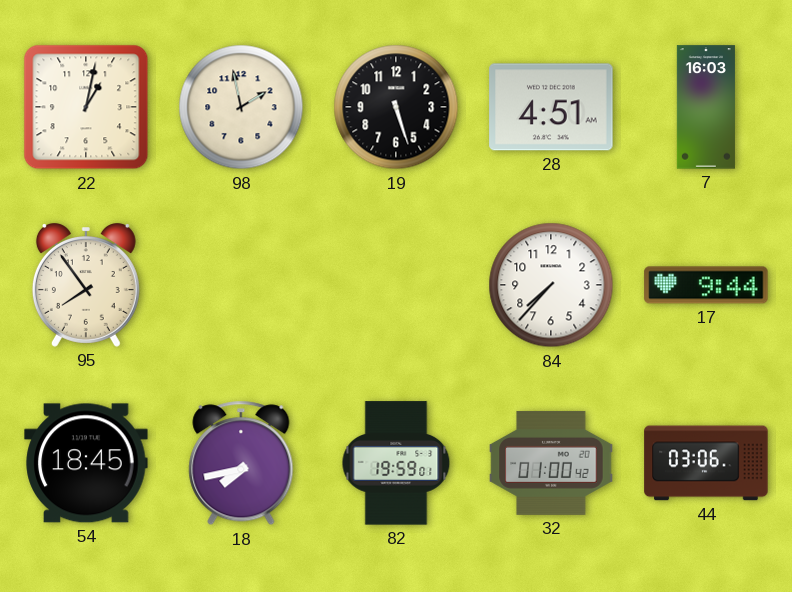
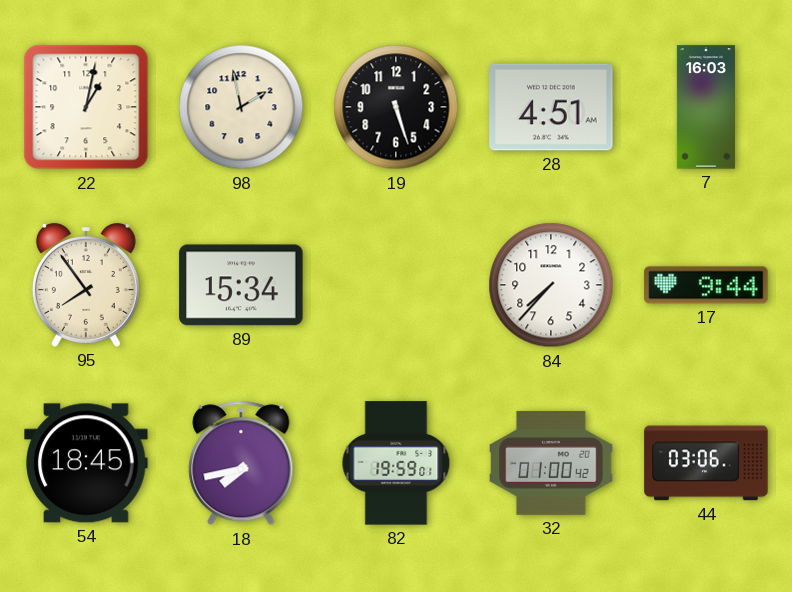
89: none -> 15:34 (241, 285)
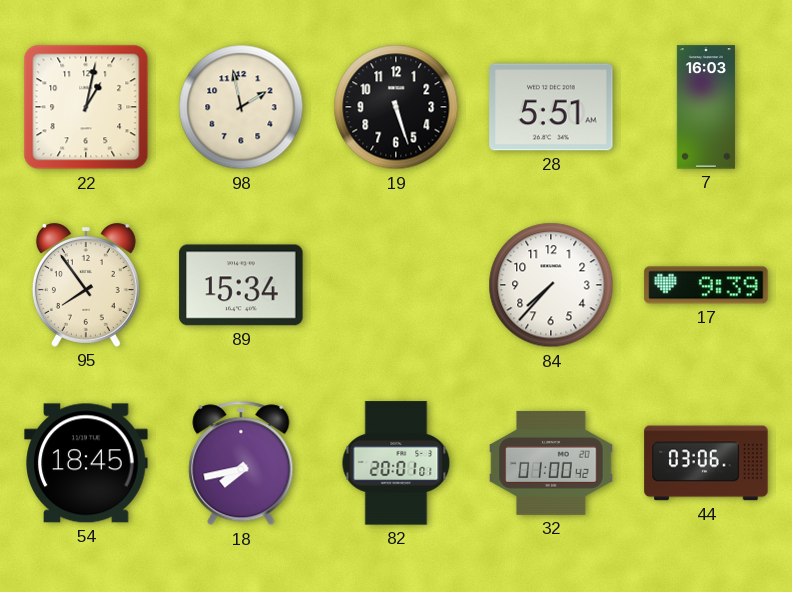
28: 4:51 -> 5:51 (551, 107)
17: 9:44 -> 9:39 (706, 285)
82: 19:59 -> 20:01 (396, 463)
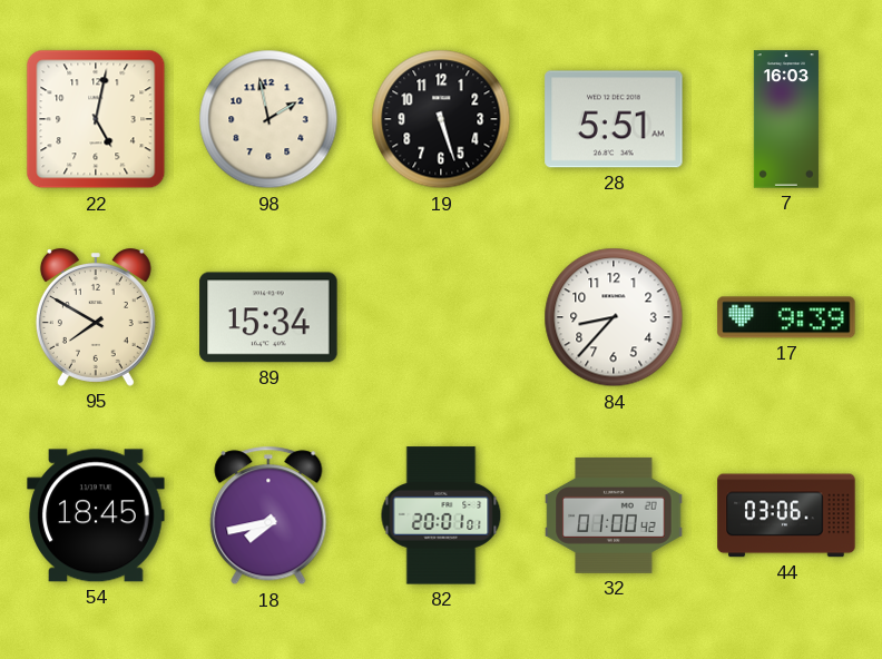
22: 1:02 -> 5:02 (96, 119)
95: 7:54 -> 7:50 (96, 317)
84: 7:37 -> 8:37 (614, 317)
